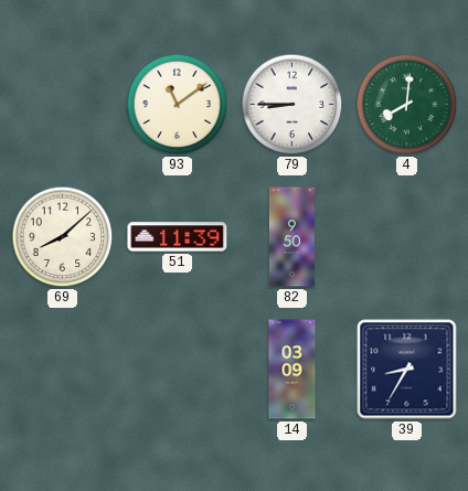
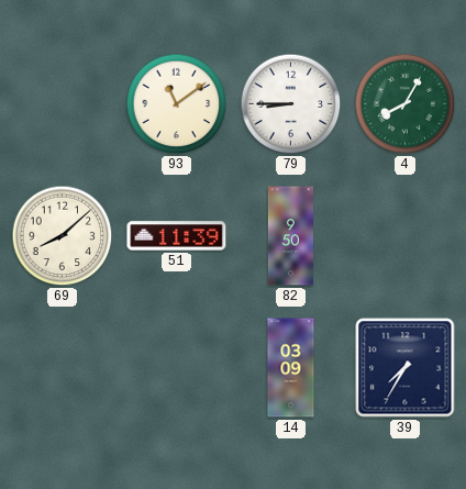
4: 8:01 -> 8:05 (406, 104)
39: 8:35 -> 7:35 (406, 368)
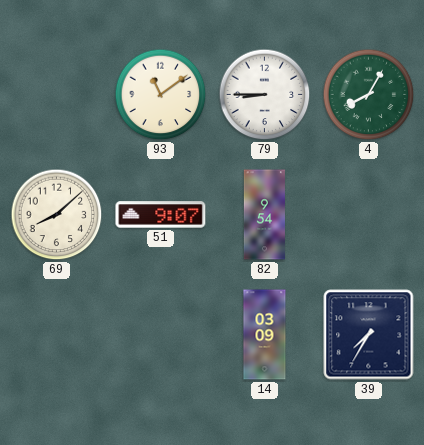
51: 11:39 -> 9:07 (161, 215)
82: 9:50 -> 9:54 (264, 215)
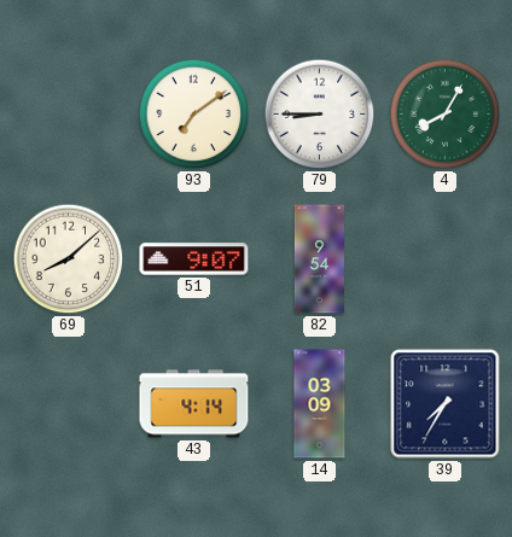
93: 11:09 -> 7:09 (194, 115)
43: none -> 4:14 (194, 404)
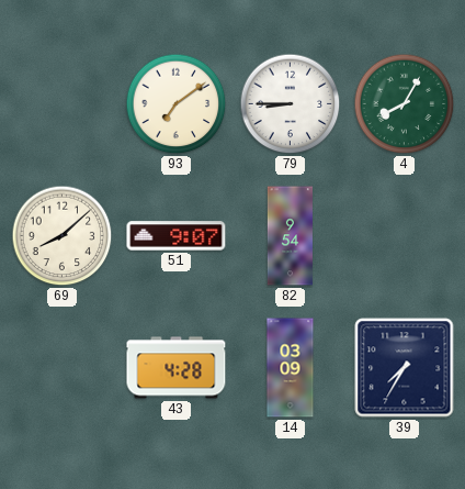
43: 4:14 -> 4:28 (177, 368)
